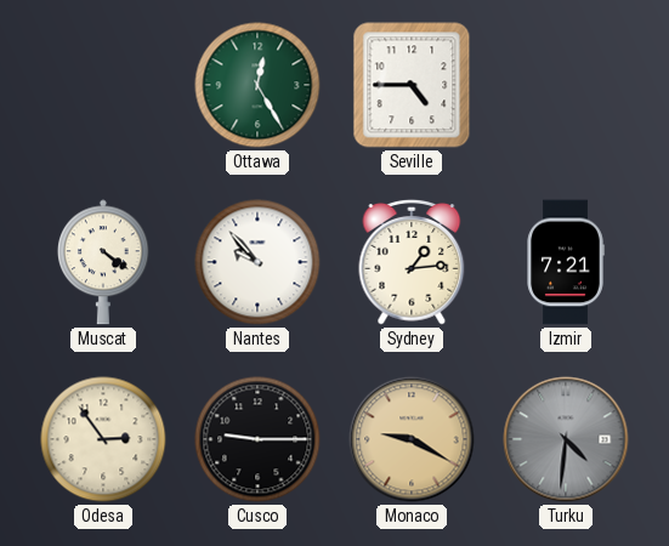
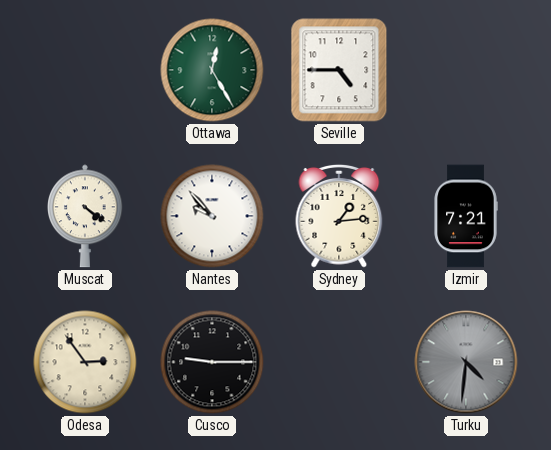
Monaco: 9:20 -> none (412, 439)
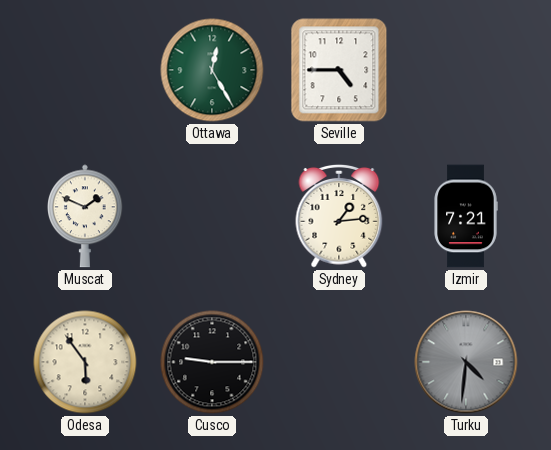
Muscat: 4:21 -> 1:49 (86, 216)
Nantes: 9:53 -> none (212, 216)
Odesa: 2:54 -> 5:54 (85, 362)
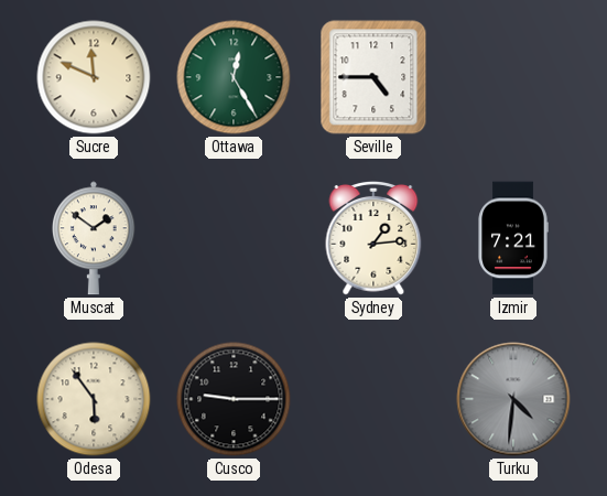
Sucre: none -> 11:49 (94, 77)
Muscat: 1:49 -> 1:51 (95, 238)
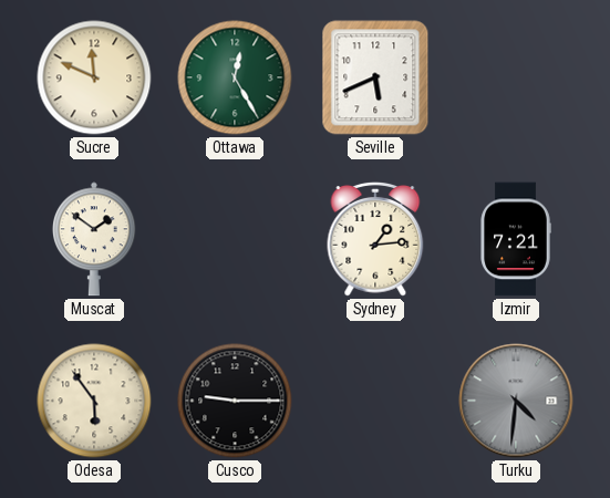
Seville: 4:45 -> 5:41 (375, 77)
